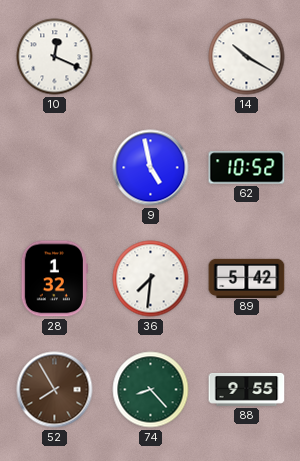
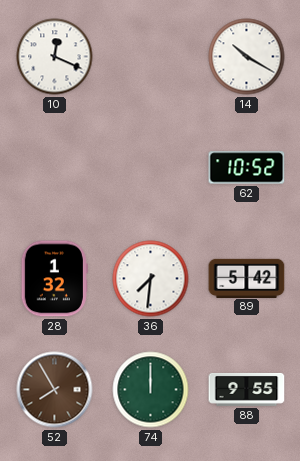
9: 4:58 -> none (151, 168)
74: 8:23 -> 12:00 (151, 390)
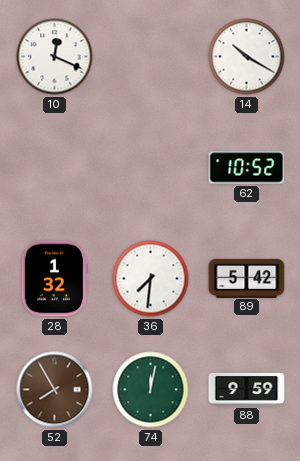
74: 12:00 -> 12:02 (151, 390)
88: 9:55 -> 9:59 (247, 389)
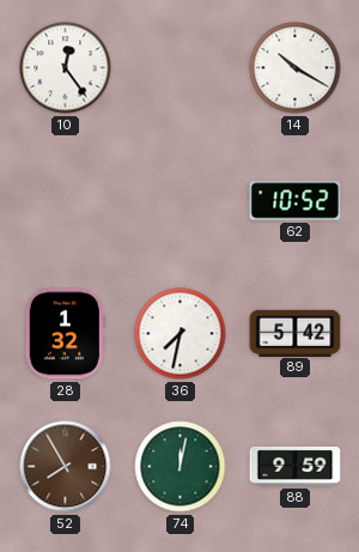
10: 12:19 -> 12:24 (66, 68)
36: 7:31 -> 7:32 (181, 334)
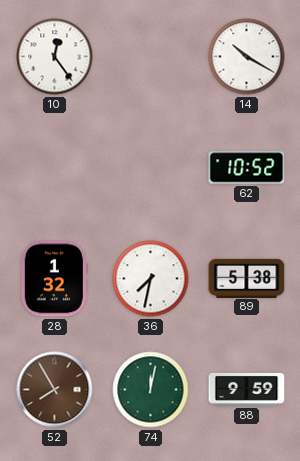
89: 5:42 -> 5:38 (247, 278)
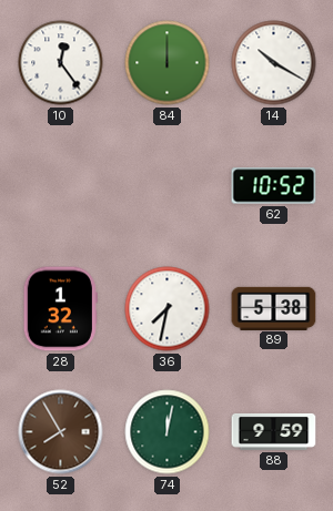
84: none -> 12:00 (168, 63)
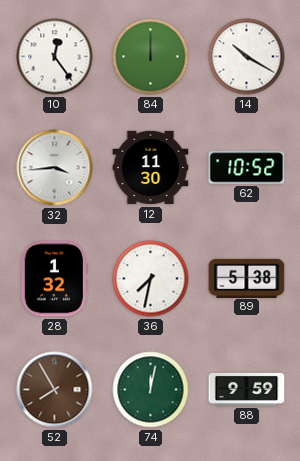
32: none -> 3:44 (55, 168)
12: none -> 11:30 (151, 168)
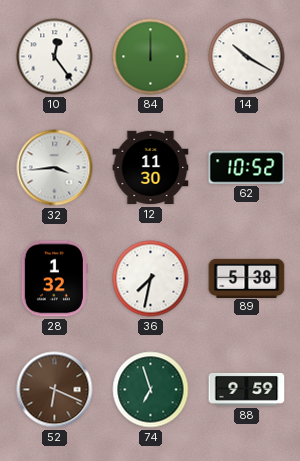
52: 7:55 -> 6:19 (55, 390)
74: 12:02 -> 6:57 (151, 390)
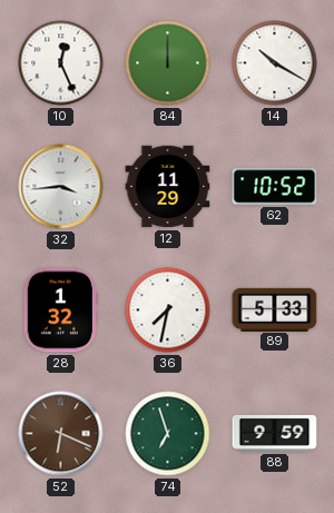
10: 12:24 -> 12:26 (61, 63)
12: 11:30 -> 11:29 (168, 187)
89: 5:38 -> 5:33 (275, 309)
